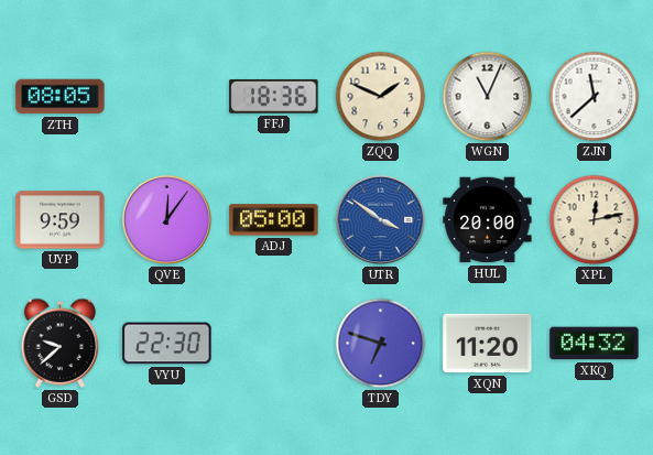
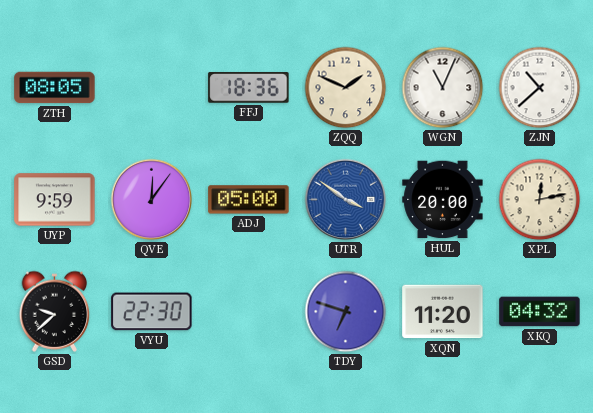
ZJN: 11:38 -> 10:38 (540, 88)
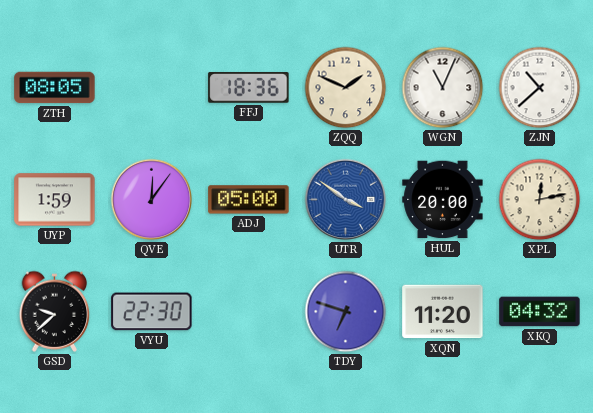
UYP: 9:59 -> 1:59 (55, 200)
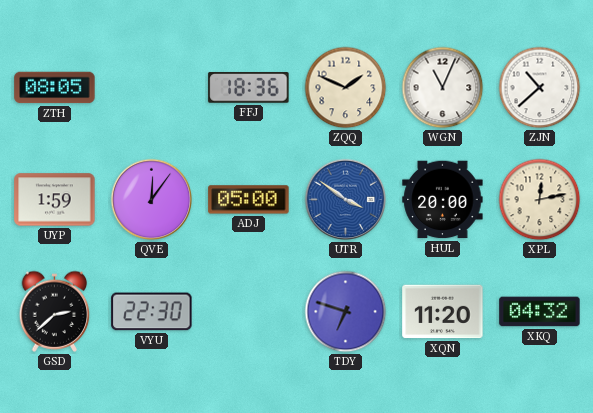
GSD: 9:38 -> 2:38 (55, 311)
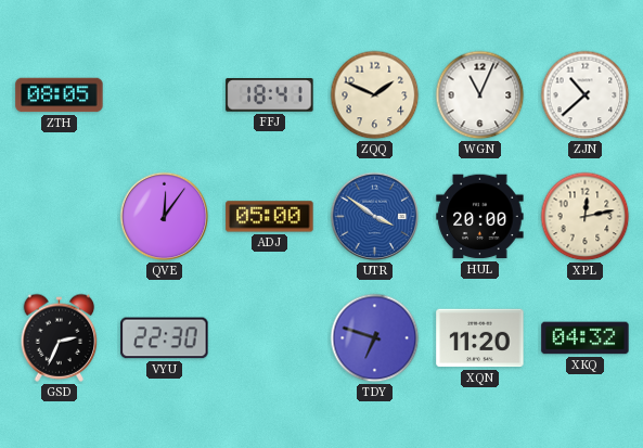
FFJ: 18:36 -> 18:41 (270, 95)
UYP: 1:59 -> none (55, 200)
GSD: 2:38 -> 2:34 (60, 337)
